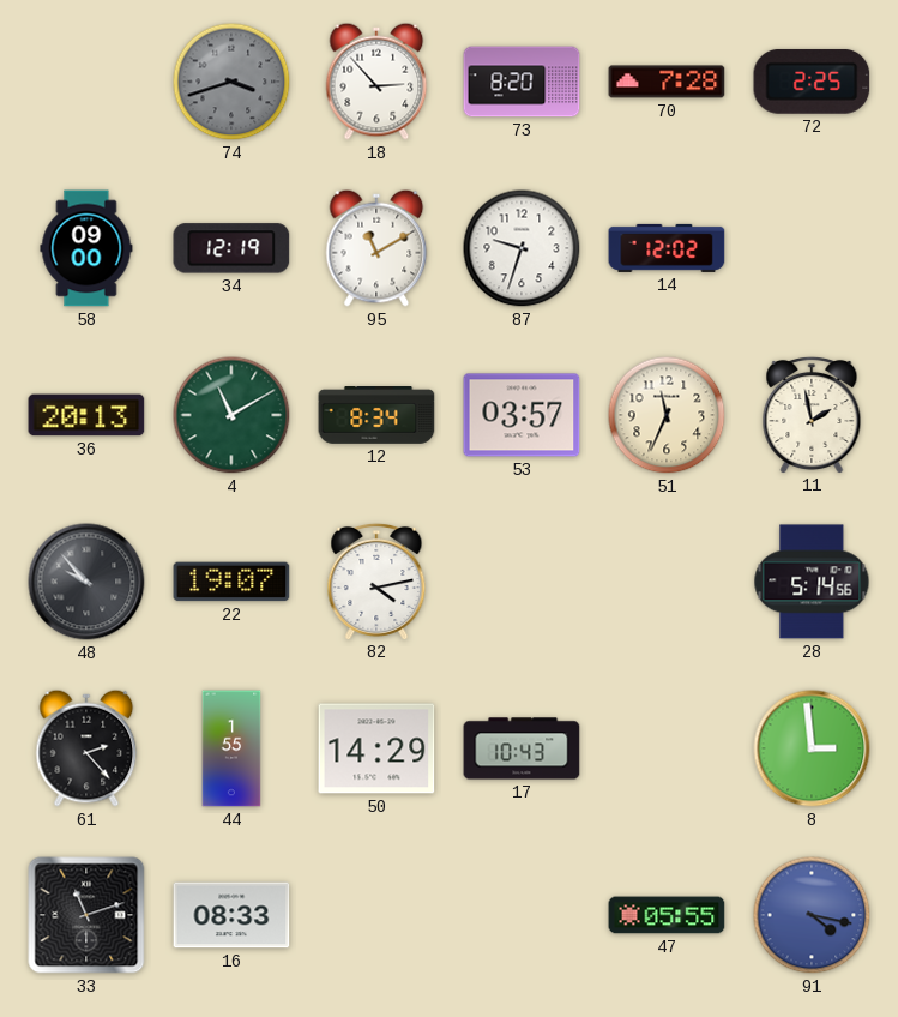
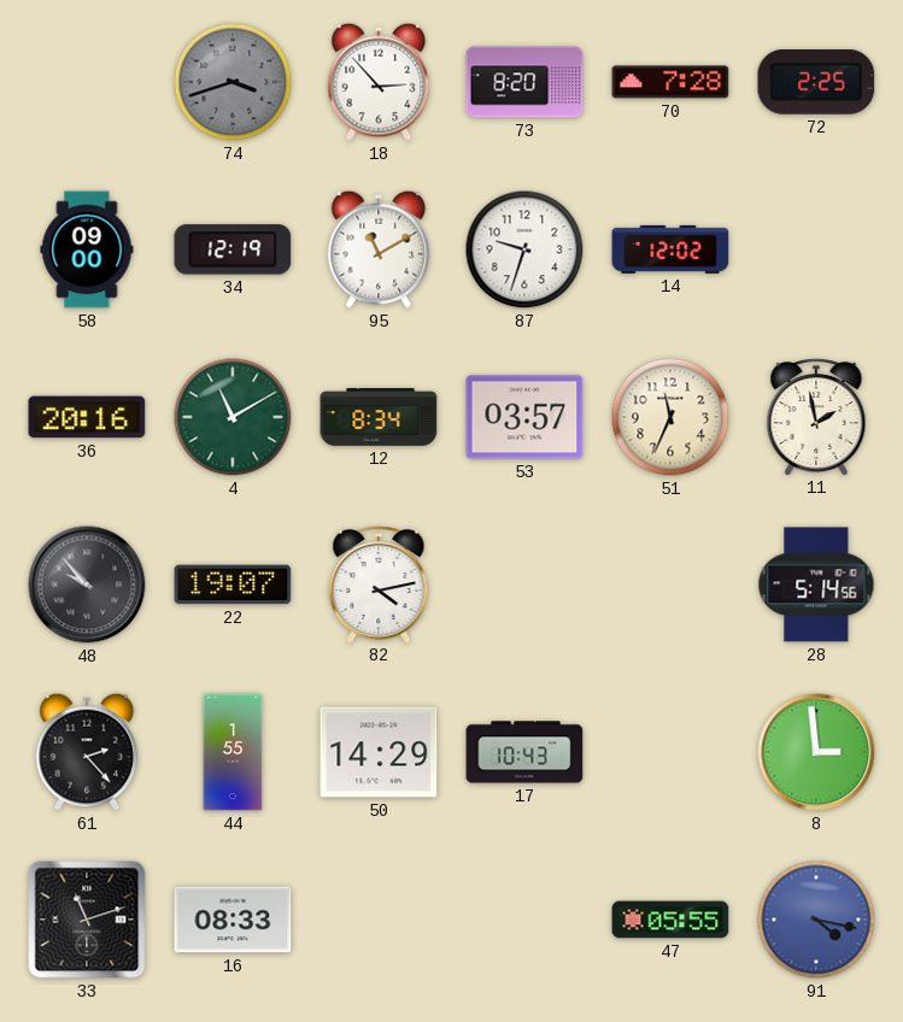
36: 20:13 -> 20:16 (87, 417)
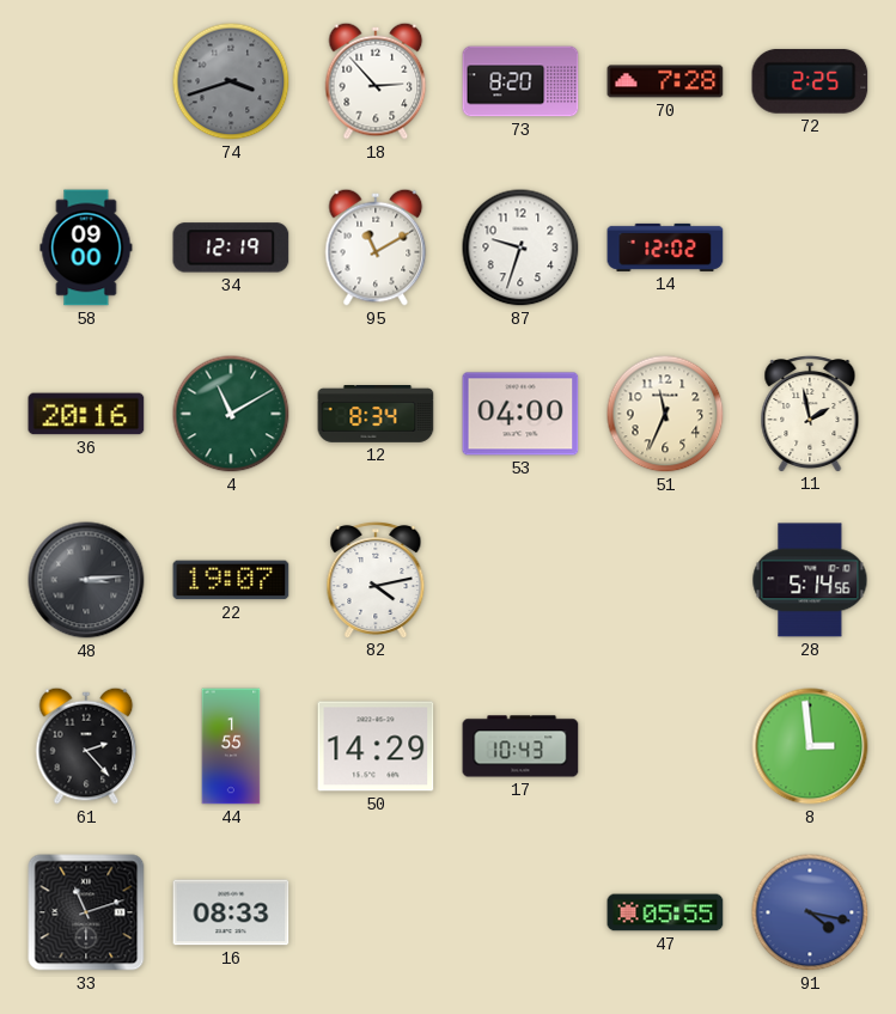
53: 03:57 -> 04:00 (520, 414)
48: 9:53 -> 3:14 (86, 580)
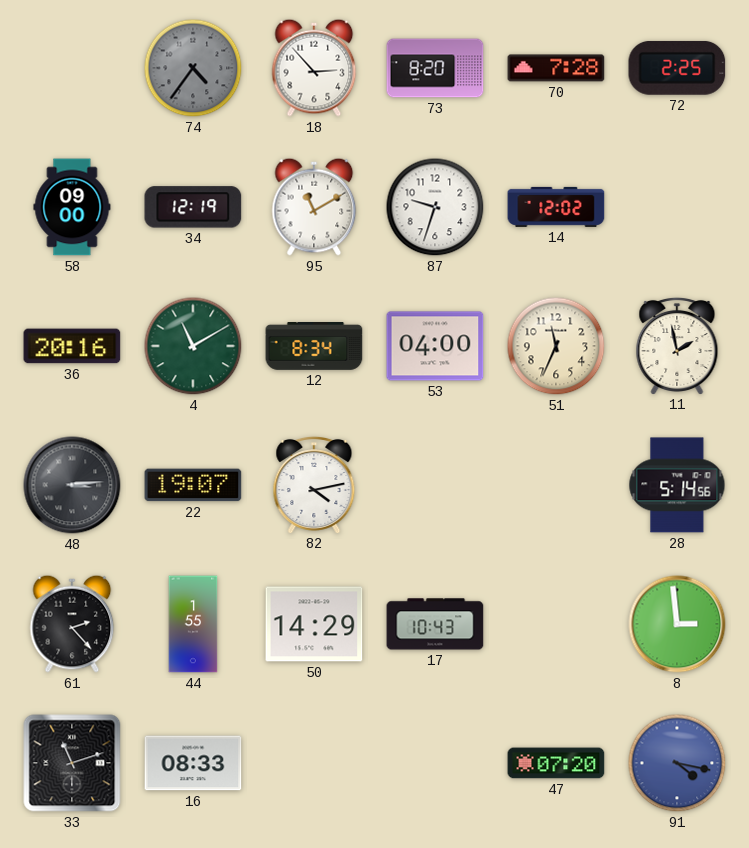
74: 3:42 -> 4:36 (193, 68)
47: 05:55 -> 07:20 (556, 763)
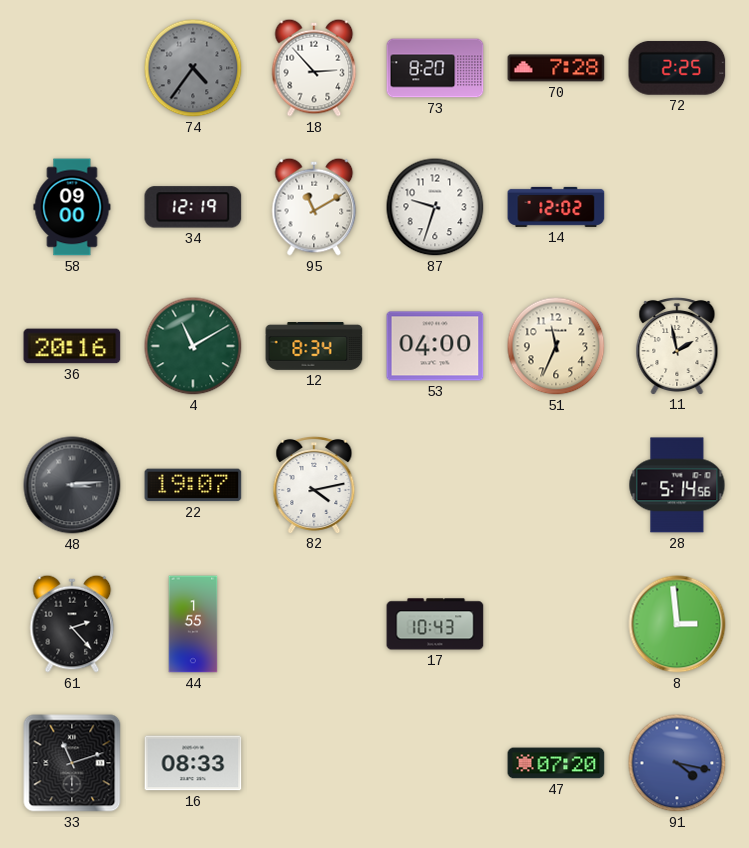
50: 14:29 -> none (314, 624)
